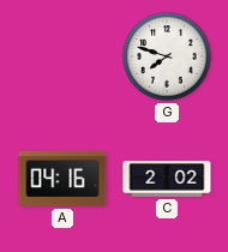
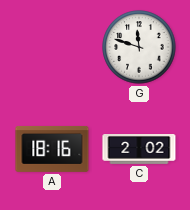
G: 7:48 -> 11:48 (139, 47)
A: 04:16 -> 18:16 (52, 149)
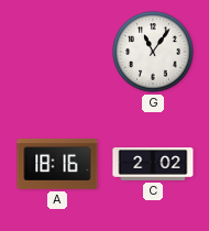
G: 11:48 -> 11:06 (153, 52)
